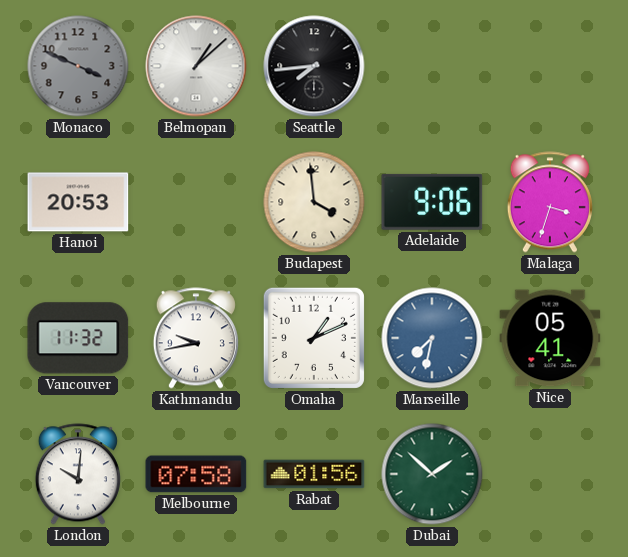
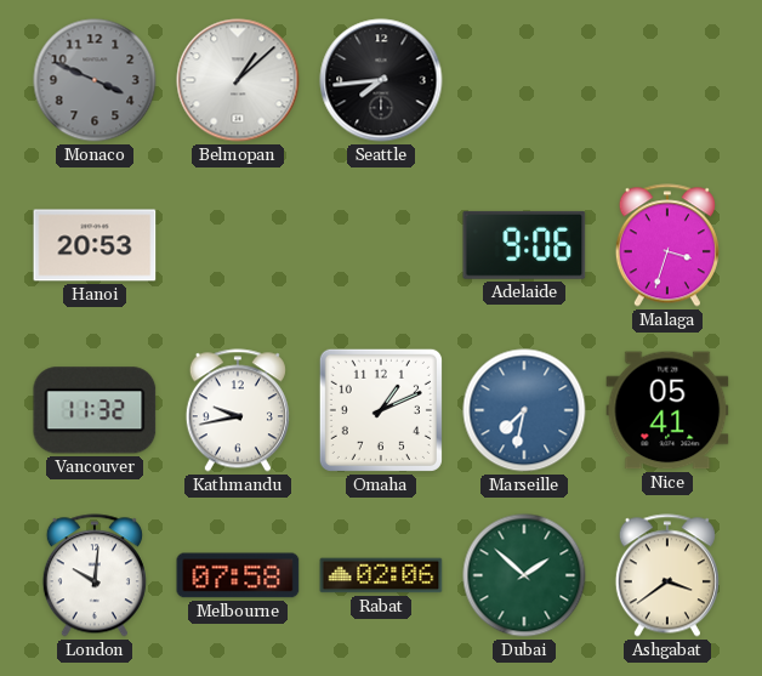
Budapest: 3:59 -> none (314, 202)
Rabat: 01:56 -> 02:06 (381, 575)
Ashgabat: none -> 3:39 (667, 575)
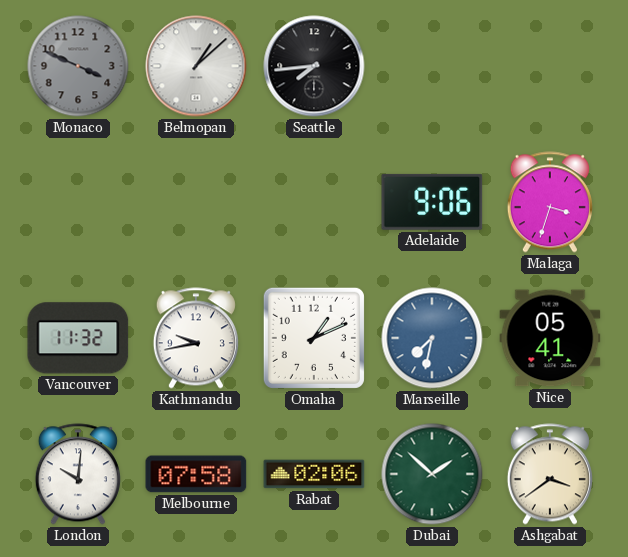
Hanoi: 20:53 -> none (95, 245)
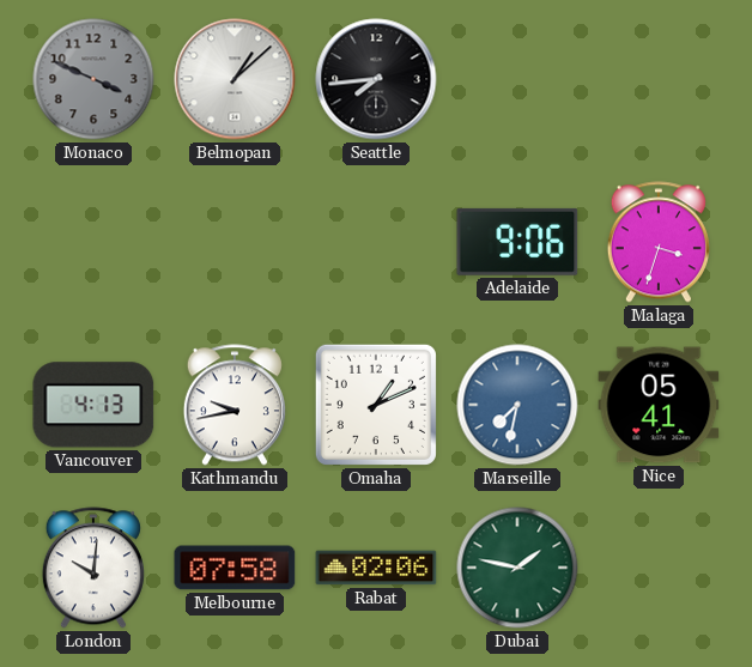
Vancouver: 11:32 -> 4:13 (93, 405)
Dubai: 1:52 -> 1:47 (517, 568)
Ashgabat: 3:39 -> none (550, 474)
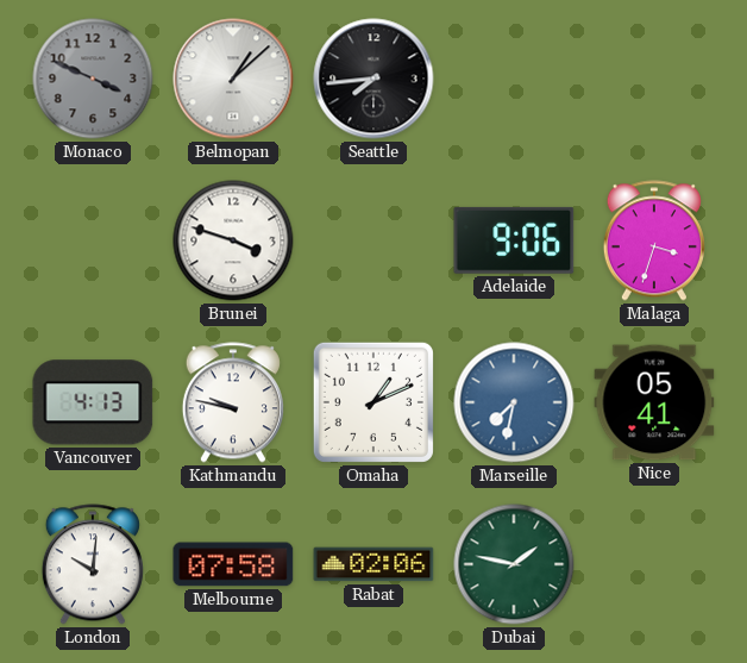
Brunei: none -> 3:48 (233, 240)
Kathmandu: 9:43 -> 9:47 (233, 402)
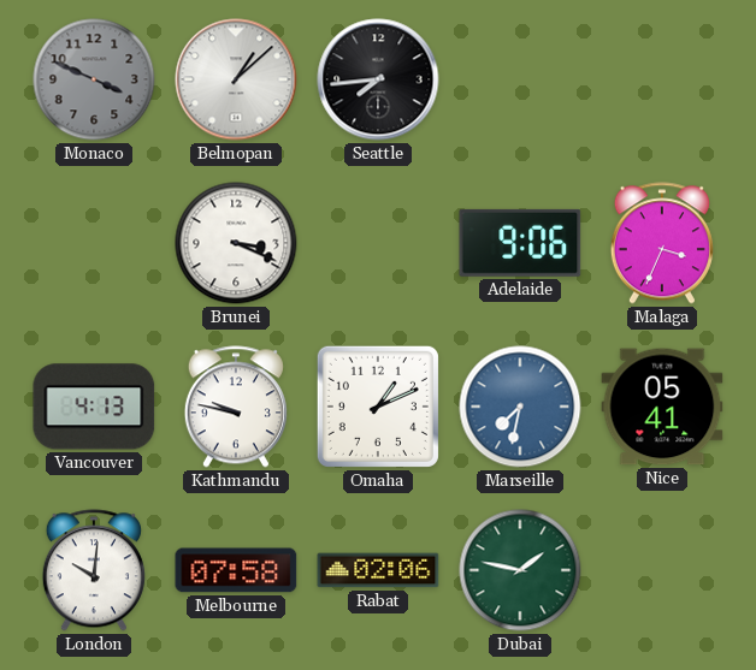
Brunei: 3:48 -> 3:19 (236, 243)
Malaga: 3:33 -> 3:34 (662, 243)
